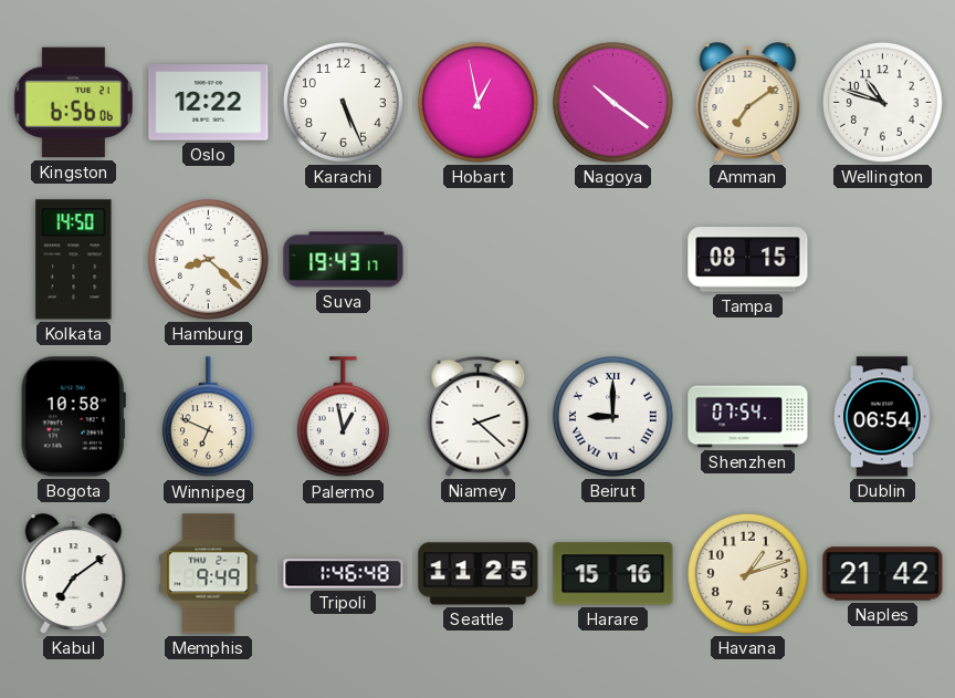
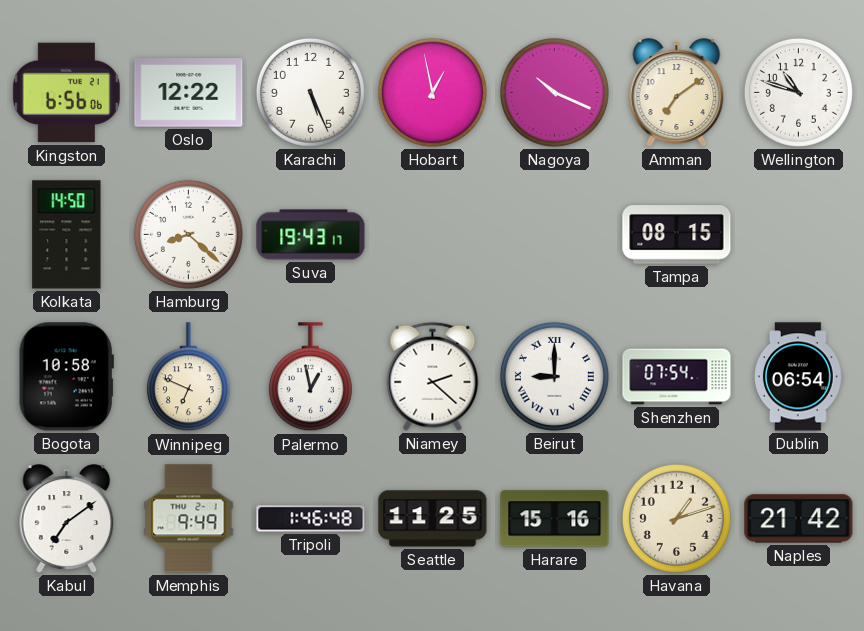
Nagoya: 10:21 -> 10:19 (554, 92)
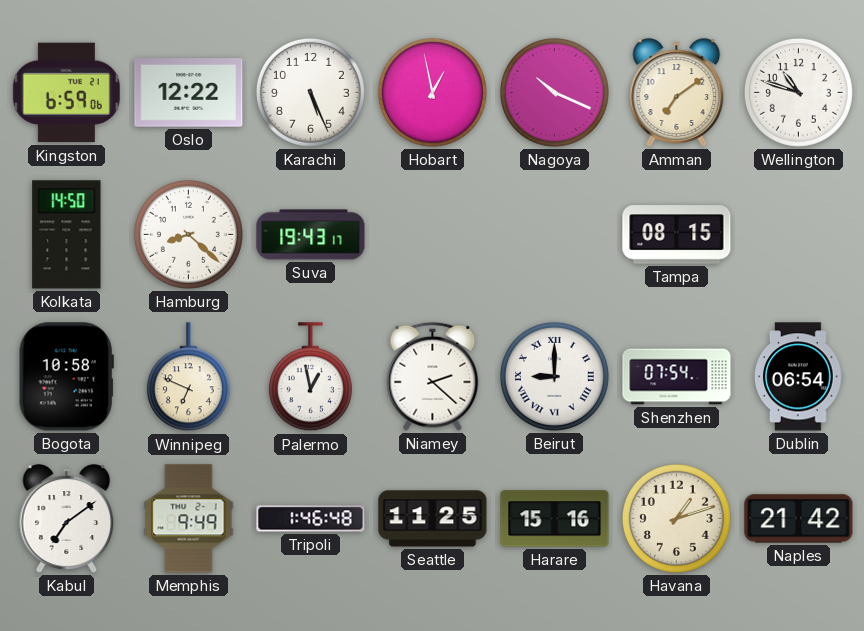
Kingston: 6:56 -> 6:59 (66, 93)
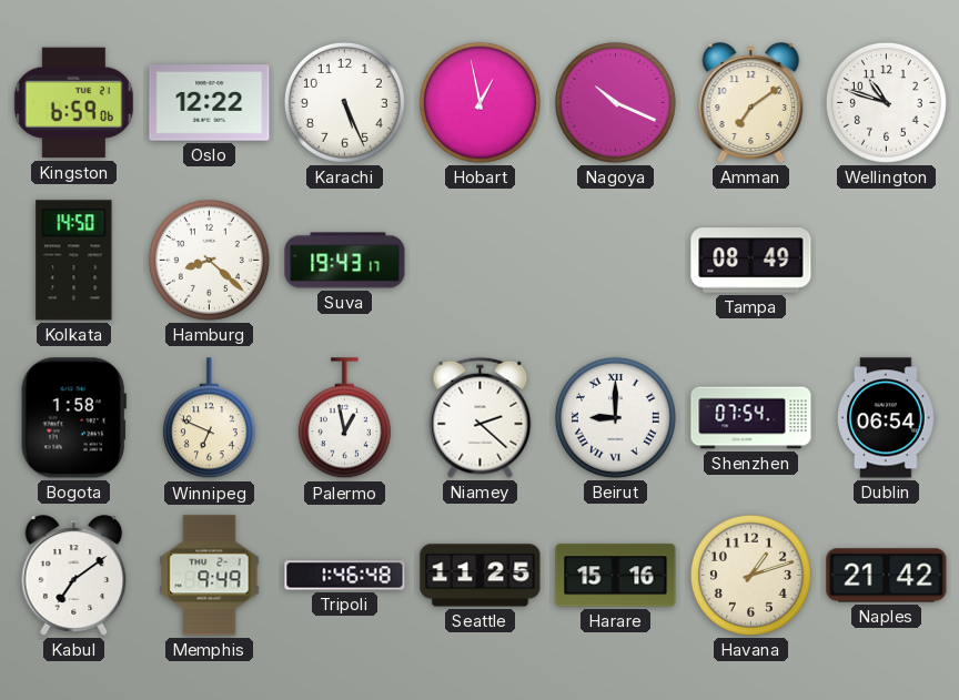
Tampa: 08:15 -> 08:49 (751, 261)
Bogota: 10:58 -> 1:58 (73, 418)
